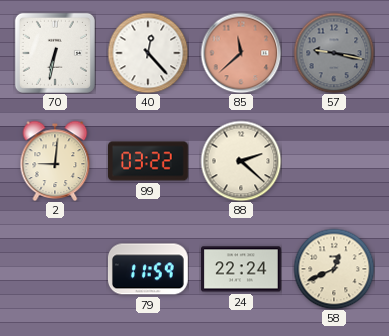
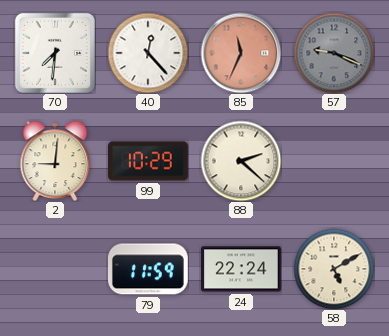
70: 6:32 -> 7:31 (55, 53)
85: 11:38 -> 11:34 (241, 53)
57: 9:17 -> 9:19 (334, 53)
99: 03:22 -> 10:29 (149, 161)
58: 12:41 -> 5:10 (334, 269)
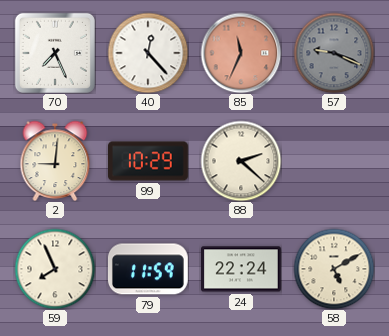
70: 7:31 -> 7:26 (55, 53)
59: none -> 7:56 (55, 269)
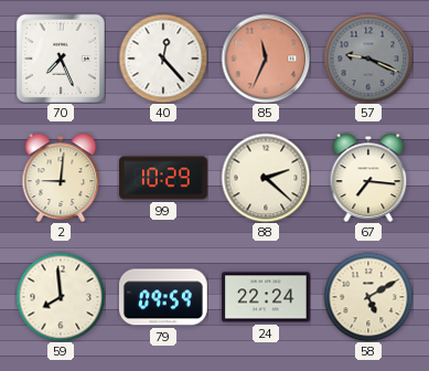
67: none -> 7:16 (368, 178)
59: 7:56 -> 7:59 (61, 297)
79: 11:59 -> 09:59 (163, 297)
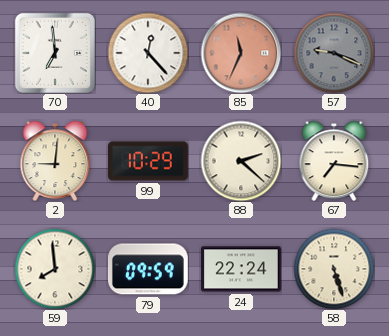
70: 7:26 -> 6:59 (55, 53)
58: 5:10 -> 5:27 (334, 269)
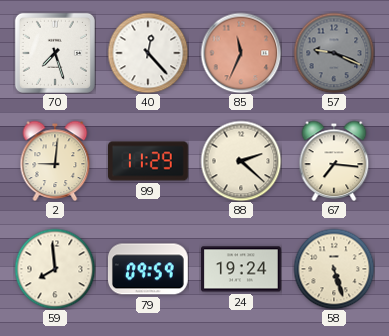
70: 6:59 -> 7:27 (55, 53)
99: 10:29 -> 11:29 (149, 161)
24: 22:24 -> 19:24 (242, 269)
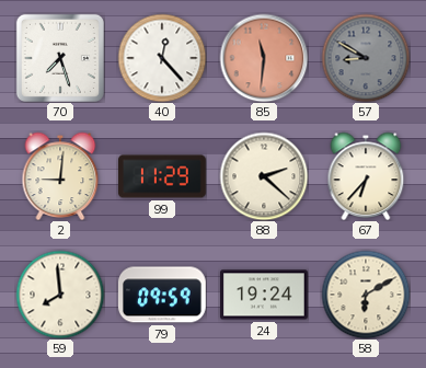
85: 11:34 -> 11:31 (264, 58)
57: 9:19 -> 8:50 (366, 58)
67: 7:16 -> 6:37 (366, 176)
58: 5:27 -> 6:10 (366, 295)
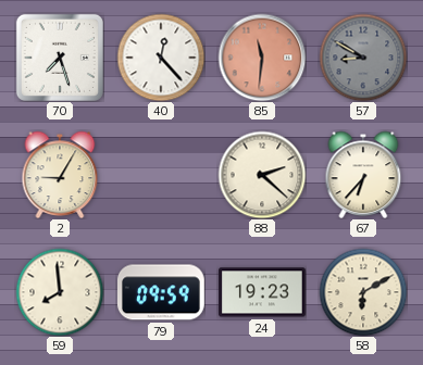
2: 9:01 -> 9:05 (60, 175)
99: 11:29 -> none (163, 176)
24: 19:24 -> 19:23 (263, 292)
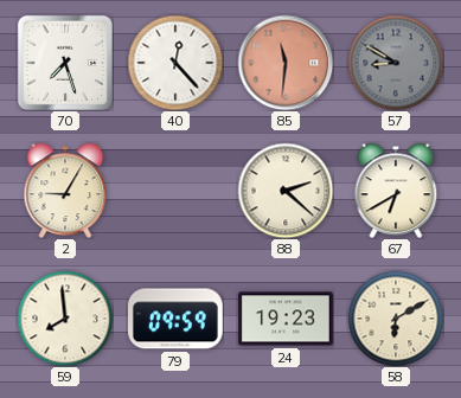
67: 6:37 -> 6:40 (396, 191)
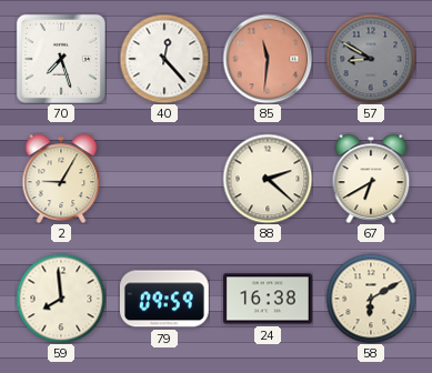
24: 19:23 -> 16:38 (269, 299)
